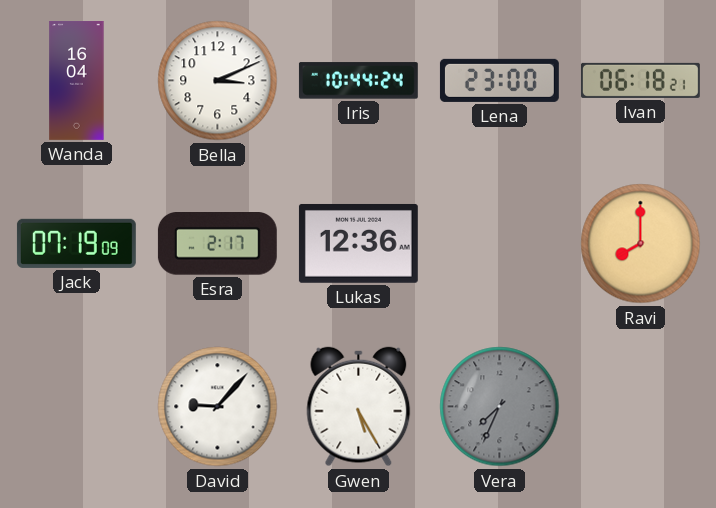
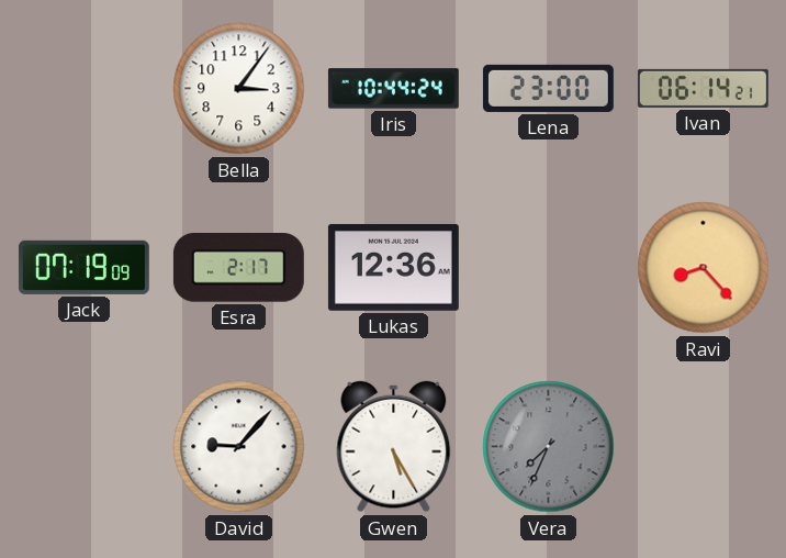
Wanda: 16:04 -> none (77, 81)
Bella: 3:11 -> 3:06 (239, 89)
Ivan: 06:18 -> 06:14 (703, 88)
Ravi: 8:00 -> 8:23 (704, 268)
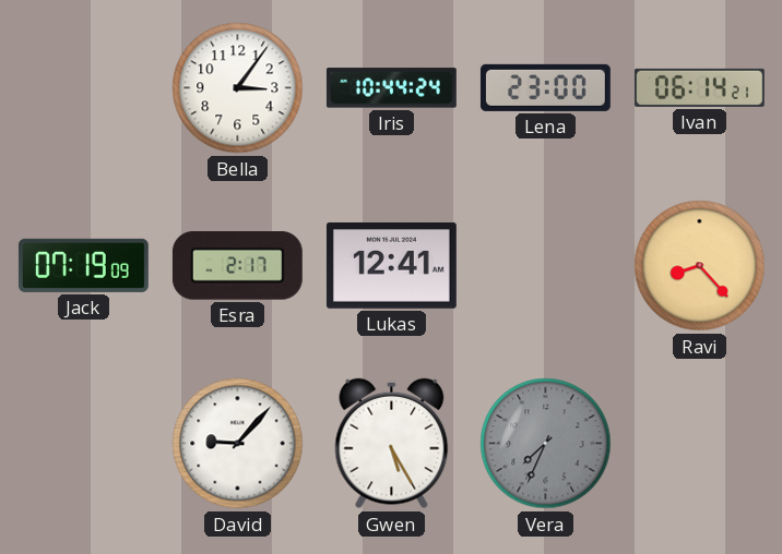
Lukas: 12:36 -> 12:41 (391, 265)
